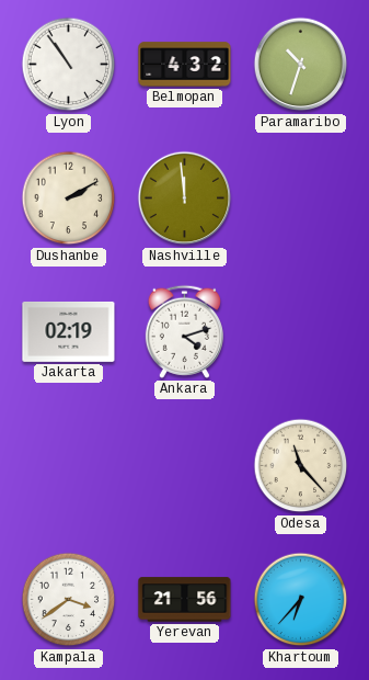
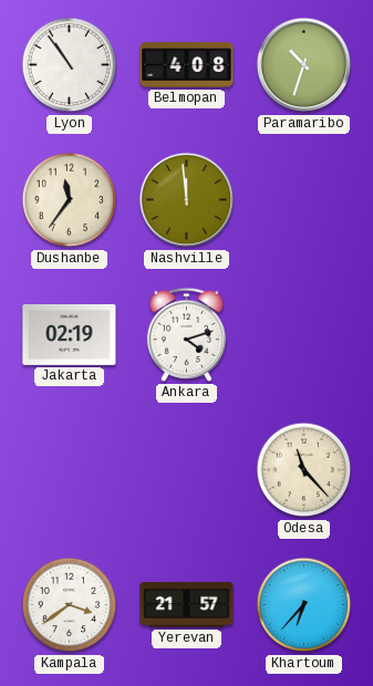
Belmopan: 4:32 -> 4:08 (187, 65)
Dushanbe: 2:10 -> 11:36 (70, 200)
Yerevan: 21:56 -> 21:57 (187, 605)
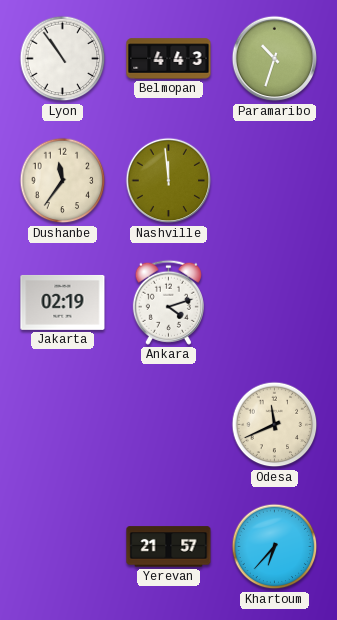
Belmopan: 4:08 -> 4:43 (169, 59)
Odesa: 11:23 -> 11:41 (275, 425)
Kampala: 3:39 -> none (70, 605)
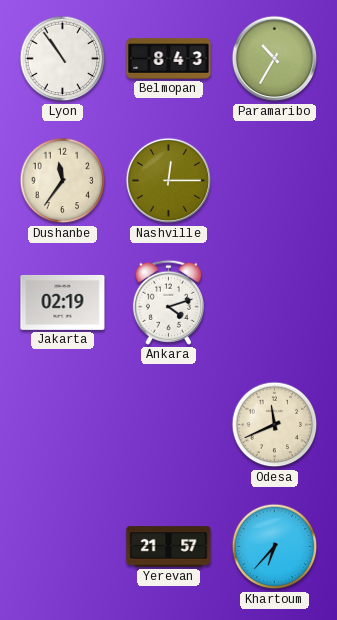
Belmopan: 4:43 -> 8:43 (169, 59)
Paramaribo: 10:33 -> 10:35 (275, 59)
Nashville: 11:59 -> 12:15 (169, 181)
